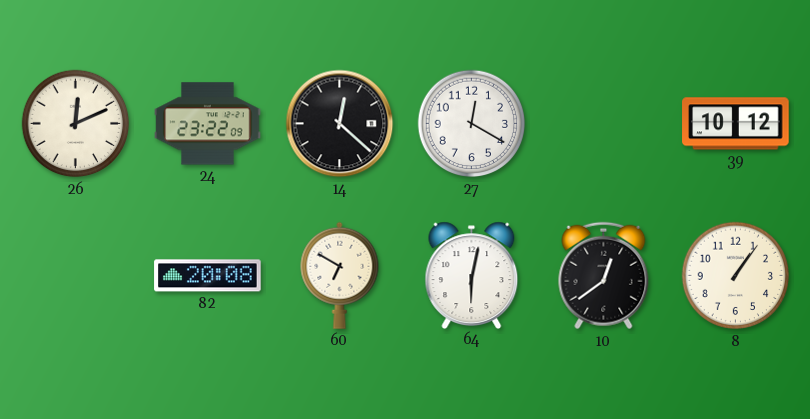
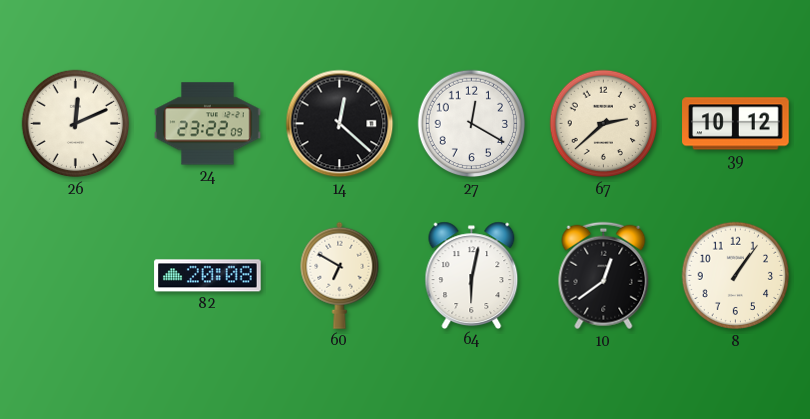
67: none -> 2:38 (604, 124)
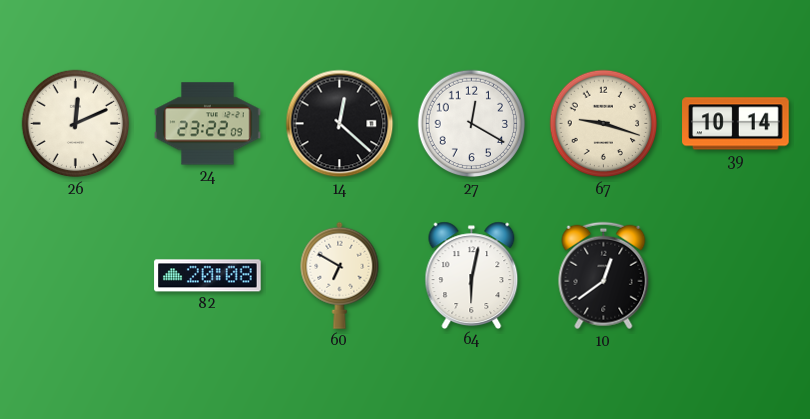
67: 2:38 -> 9:18 (604, 124)
39: 10:12 -> 10:14 (736, 124)
8: 1:06 -> none (736, 276)
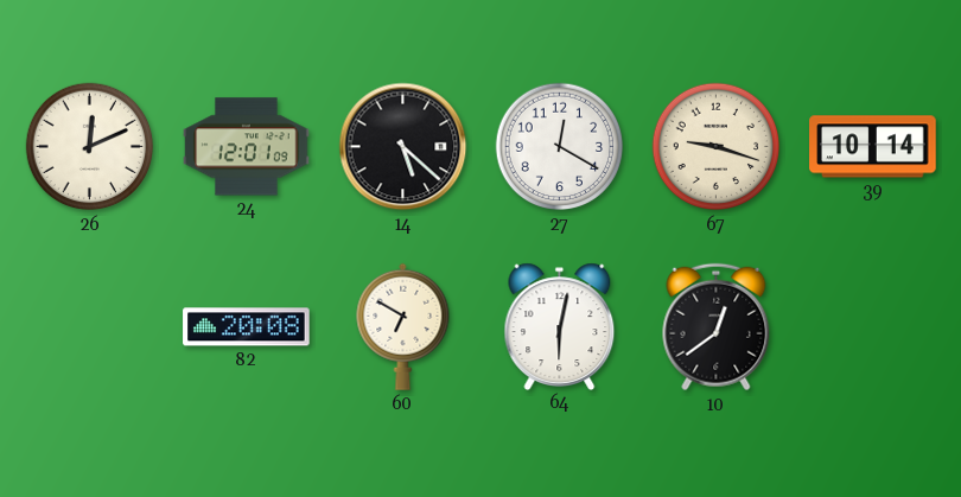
24: 23:22 -> 12:01 (247, 147)
14: 12:22 -> 5:22 (403, 147)
